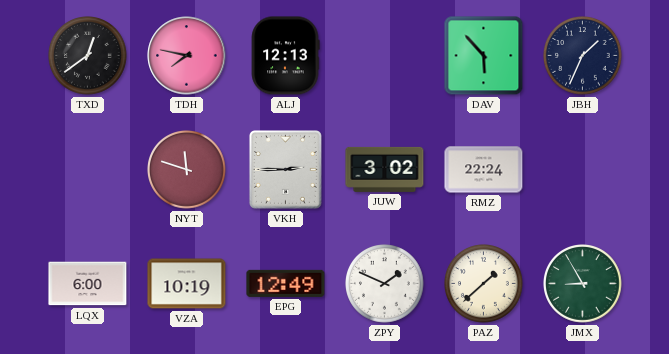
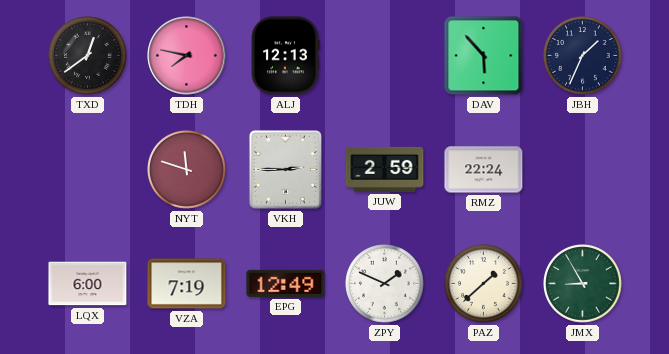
JUW: 3:02 -> 2:59 (385, 169)
VZA: 10:19 -> 7:19 (187, 284)
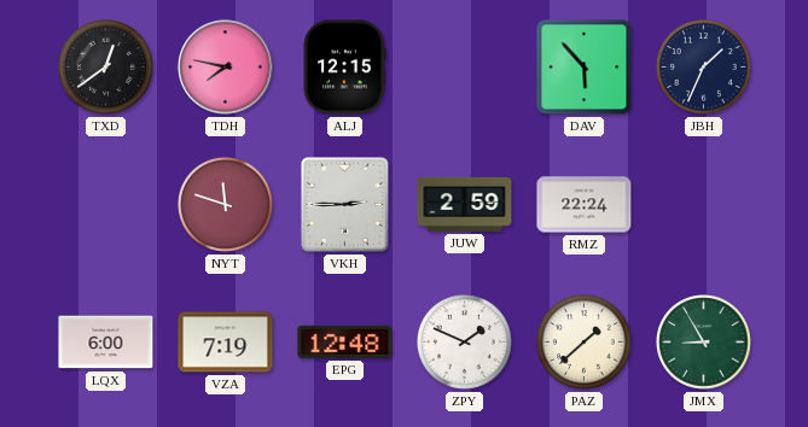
ALJ: 12:13 -> 12:15 (344, 68)
EPG: 12:49 -> 12:48 (345, 341)
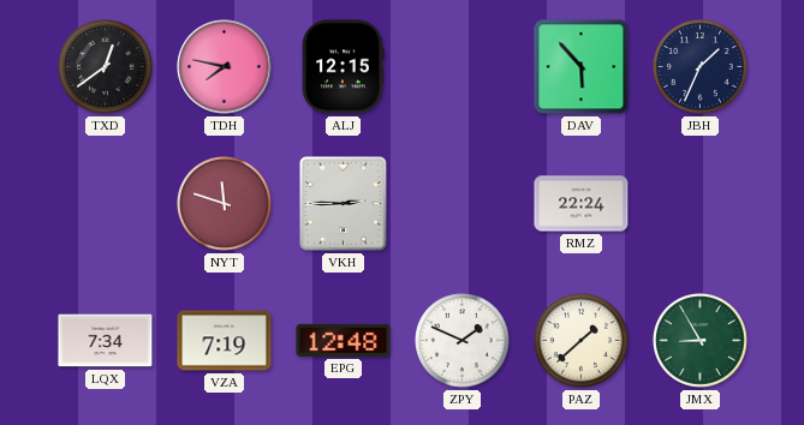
JUW: 2:59 -> none (465, 204)
LQX: 6:00 -> 7:34 (106, 341)
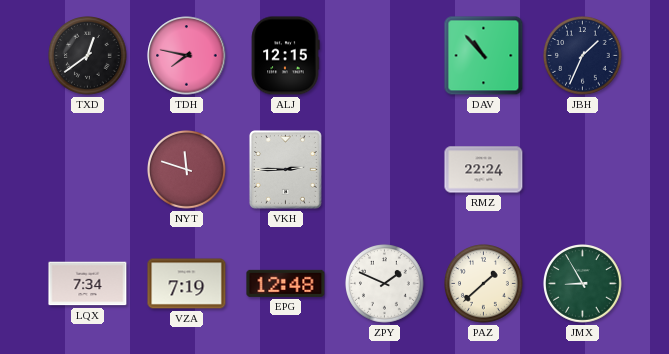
DAV: 5:53 -> 10:53 (484, 56)
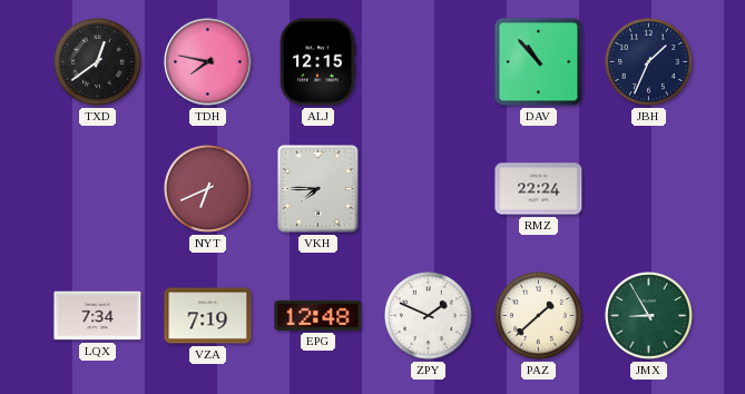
NYT: 11:48 -> 6:41 (208, 189)
VKH: 2:45 -> 7:45 (317, 189)
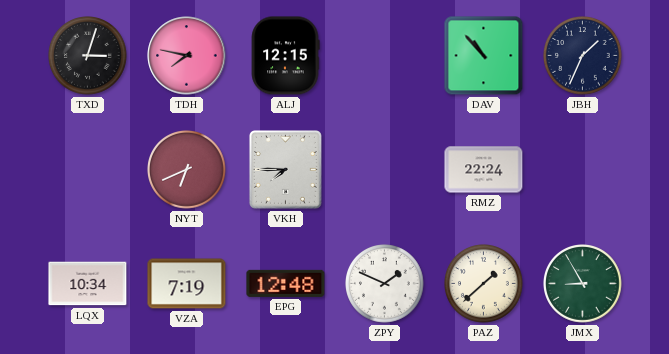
TXD: 12:39 -> 3:03 (88, 56)
LQX: 7:34 -> 10:34 (88, 284)
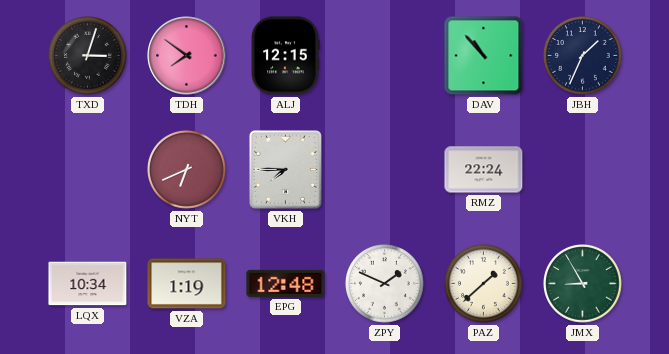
TDH: 7:47 -> 7:51 (187, 56)
VZA: 7:19 -> 1:19 (187, 284)
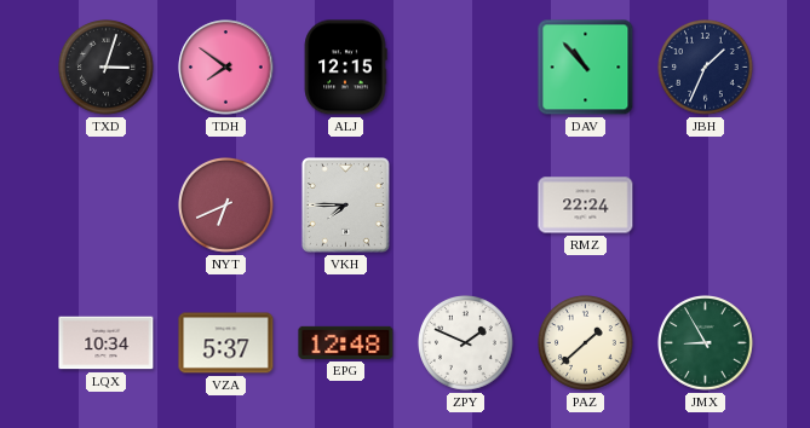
VZA: 1:19 -> 5:37 (226, 343)
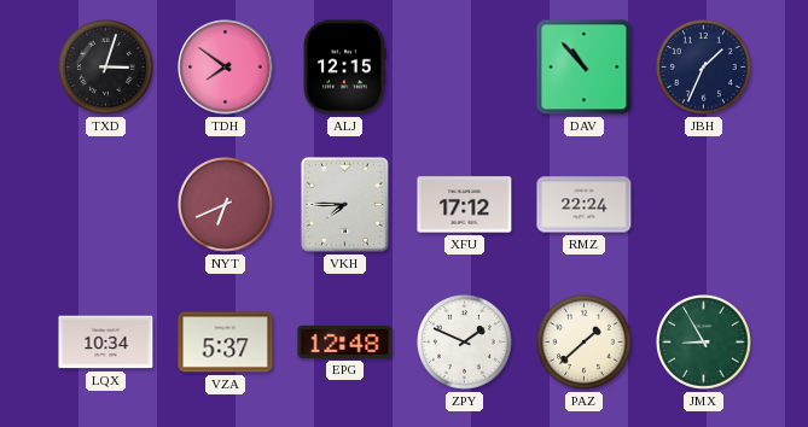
XFU: none -> 17:12 (465, 205)
